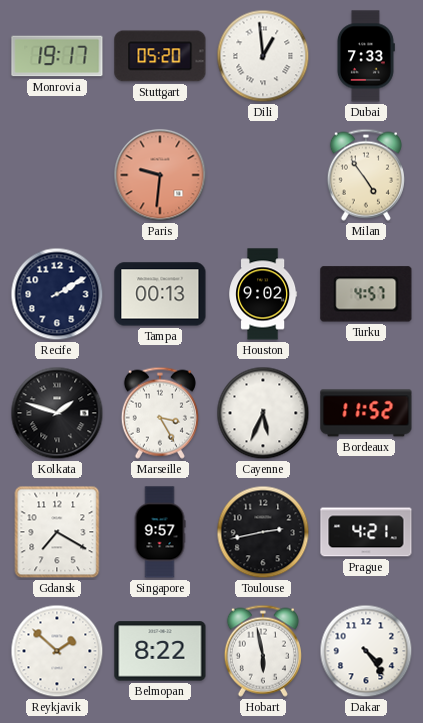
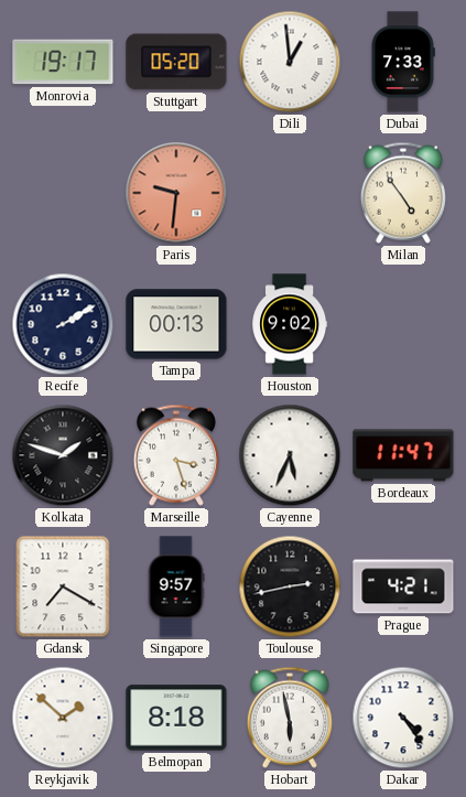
Turku: 4:57 -> none (366, 294)
Marseille: 3:25 -> 3:27 (176, 455)
Bordeaux: 11:52 -> 11:47 (403, 455)
Belmopan: 8:22 -> 8:18 (176, 718)
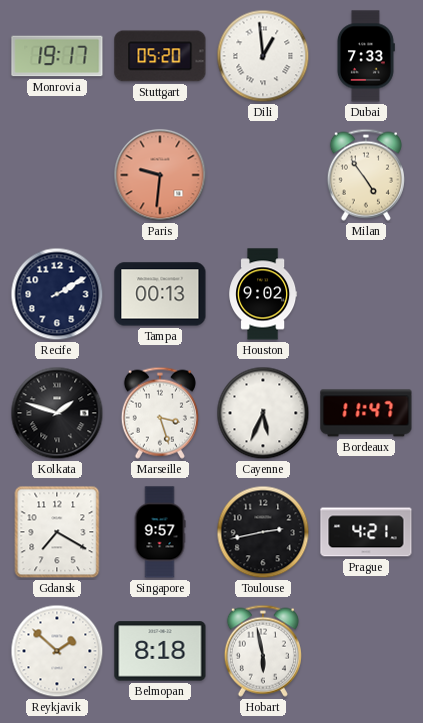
Dakar: 4:24 -> none (403, 718)
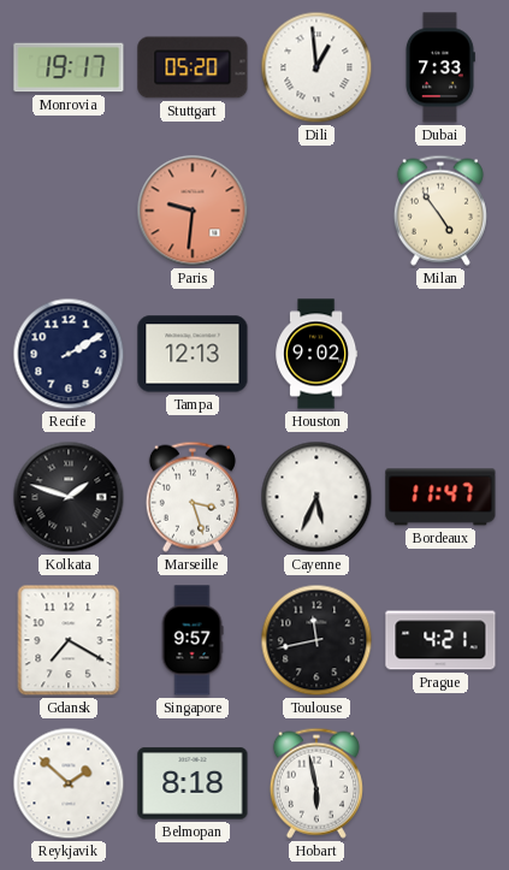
Tampa: 00:13 -> 12:13 (193, 354)
Toulouse: 2:43 -> 11:43 (316, 640)
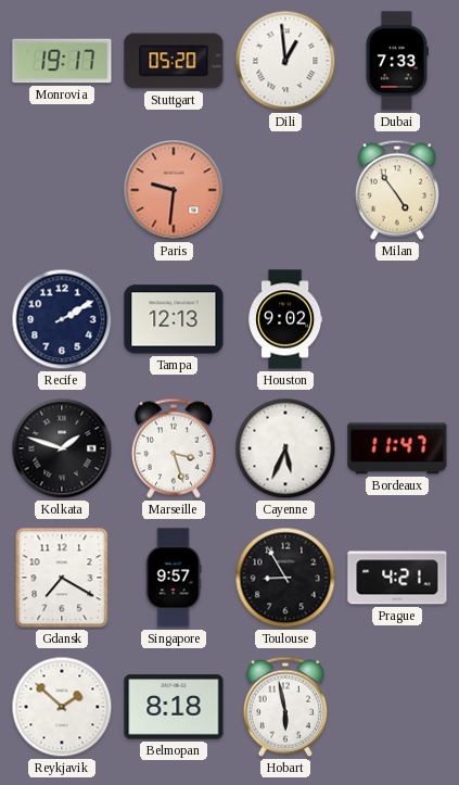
Toulouse: 11:43 -> 8:55 (285, 578)
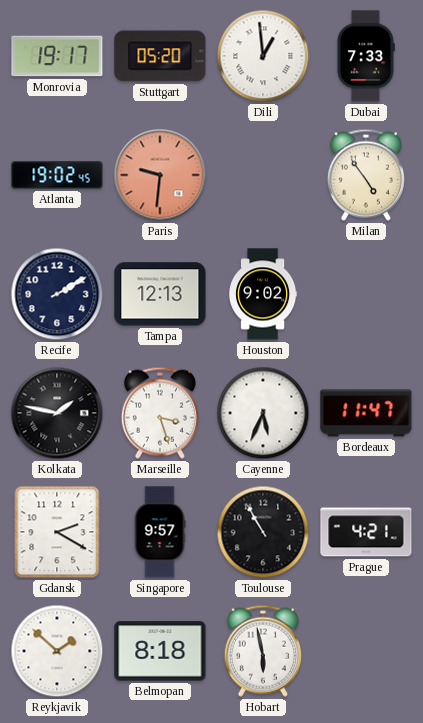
Atlanta: none -> 19:02 (57, 175)
Kolkata: 1:48 -> 1:47 (57, 413)
Gdansk: 7:20 -> 2:20 (57, 532)
Toulouse: 8:55 -> 10:55 (263, 532)
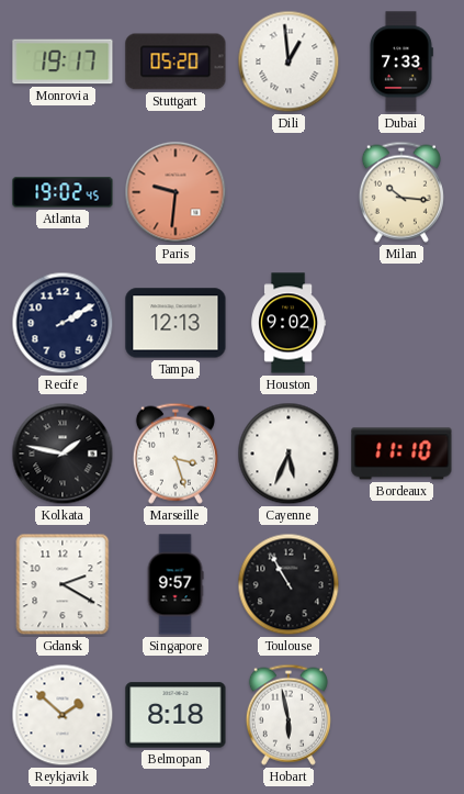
Milan: 4:54 -> 10:16 (401, 192)
Bordeaux: 11:47 -> 11:10 (401, 454)
Prague: 4:21 -> none (366, 532)
